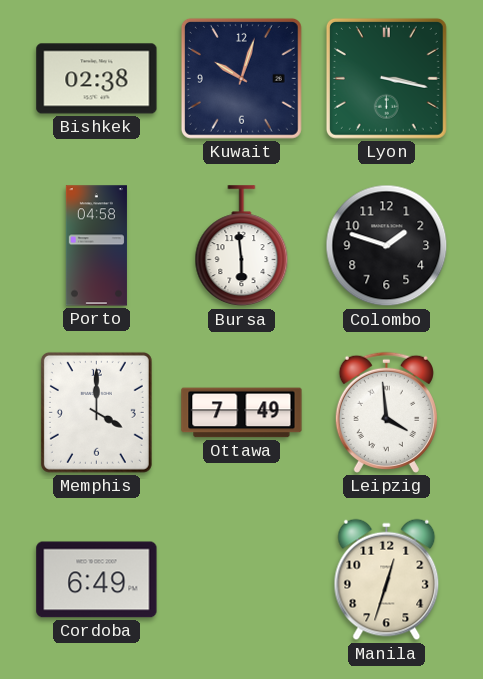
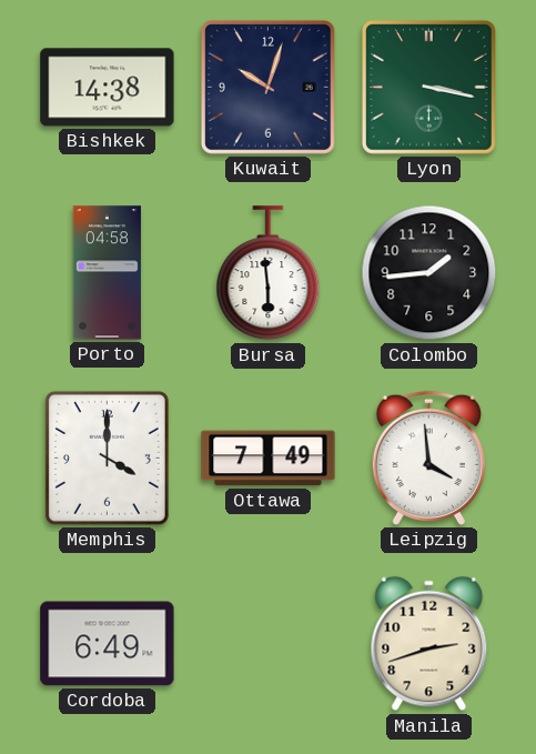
Bishkek: 02:38 -> 14:38 (108, 88)
Colombo: 1:48 -> 1:44 (429, 273)
Manila: 12:33 -> 2:42 (429, 644)
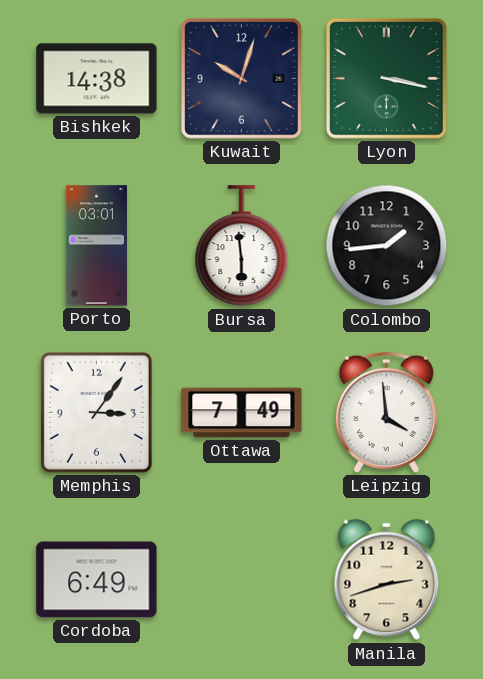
Porto: 04:58 -> 03:01 (96, 246)
Memphis: 4:00 -> 3:06 (96, 412)
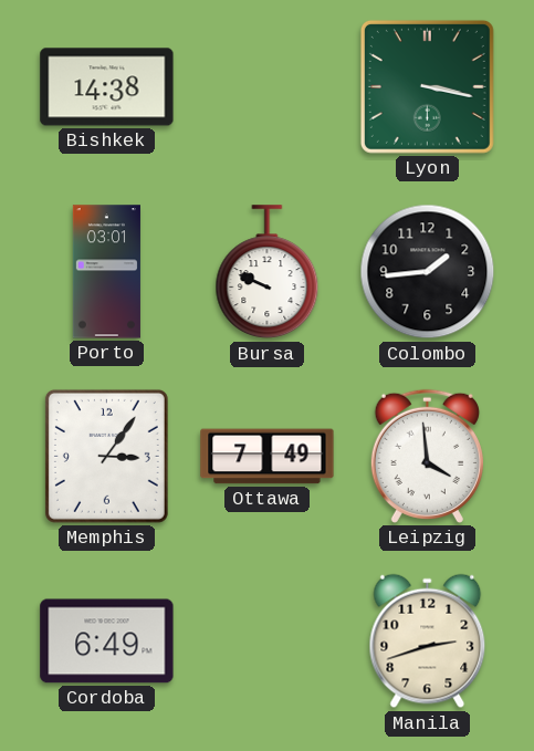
Kuwait: 10:03 -> none (241, 78)
Bursa: 5:59 -> 9:49 (268, 272)
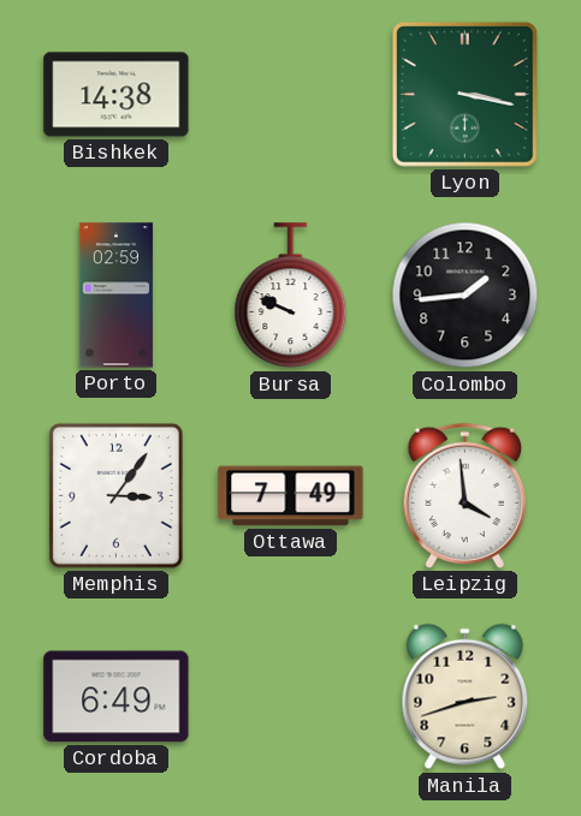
Porto: 03:01 -> 02:59 (115, 296)
